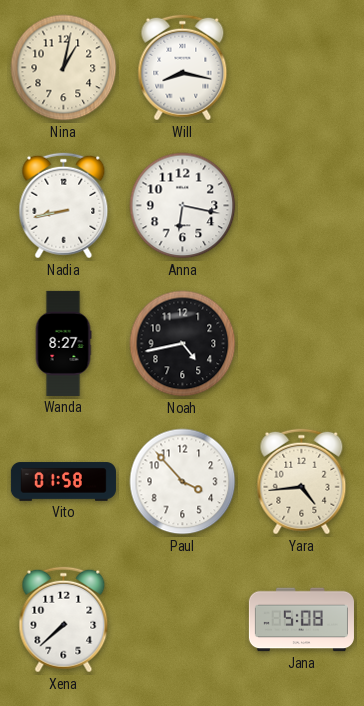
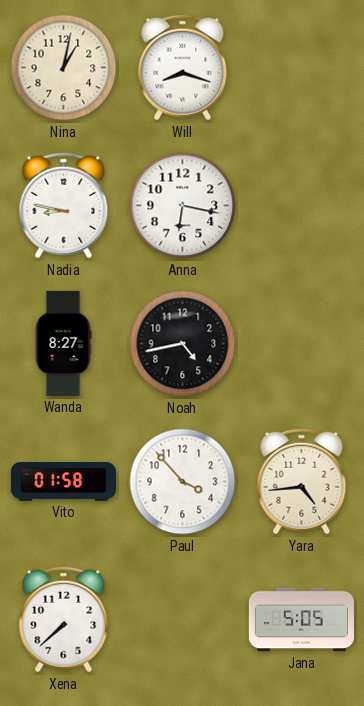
Will: 8:17 -> 8:18 (183, 68)
Nadia: 8:43 -> 8:47 (64, 206)
Jana: 5:08 -> 5:05 (301, 620)
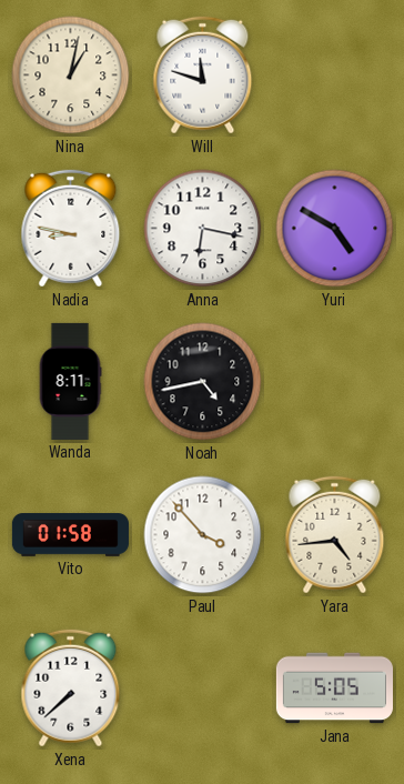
Will: 8:18 -> 11:48 (203, 76)
Yuri: none -> 4:50 (335, 229)
Wanda: 8:27 -> 8:11 (70, 381)
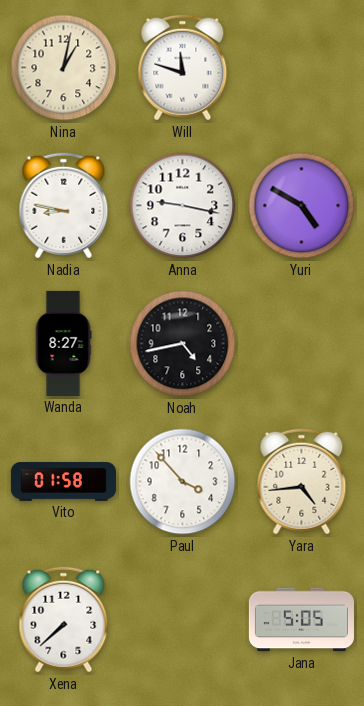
Anna: 6:17 -> 9:17 (183, 206)
Wanda: 8:11 -> 8:27 (63, 343)
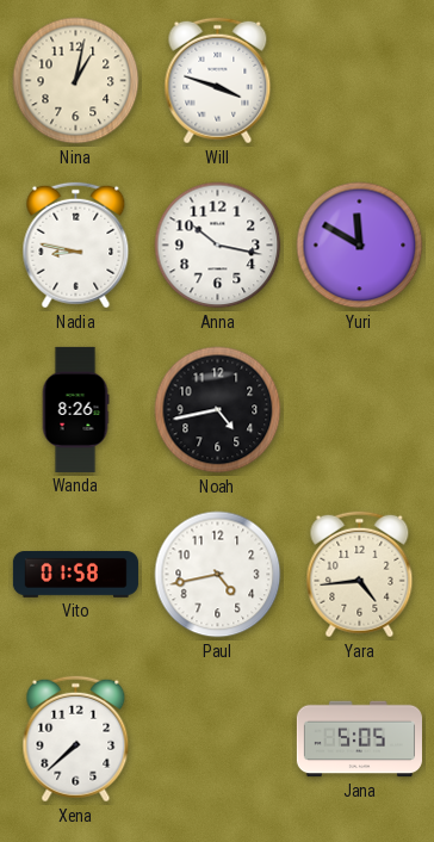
Will: 11:48 -> 3:48 (218, 81)
Anna: 9:17 -> 10:17 (218, 246)
Yuri: 4:50 -> 11:50 (360, 246)
Wanda: 8:27 -> 8:26 (75, 409)
Paul: 3:53 -> 4:43 (218, 575)
